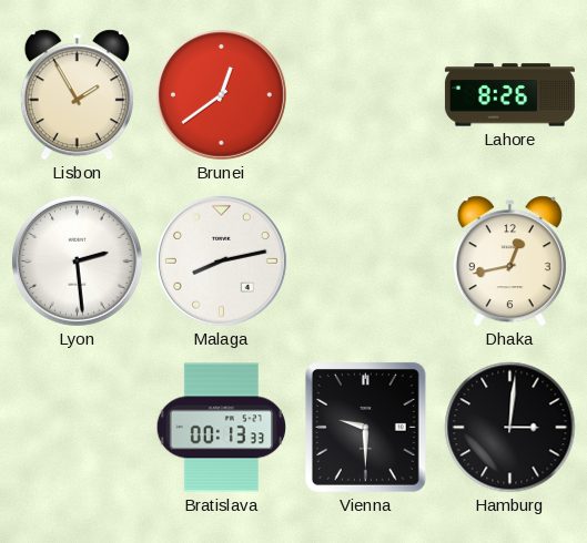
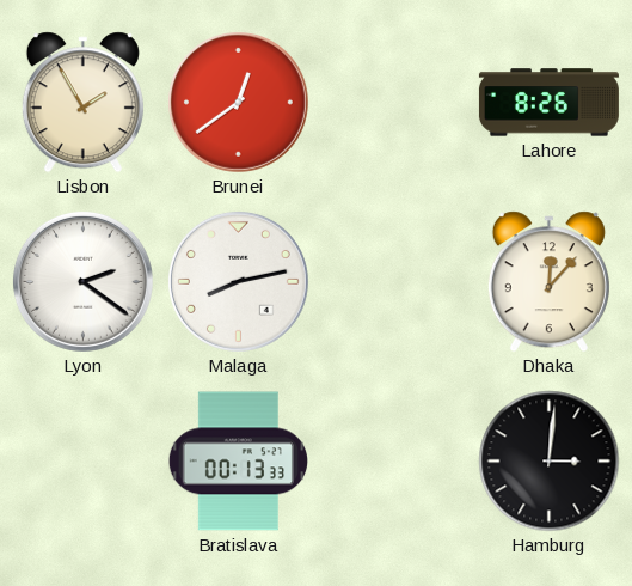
Lyon: 2:29 -> 2:21 (82, 281)
Dhaka: 12:43 -> 12:07 (548, 282)
Vienna: 9:30 -> none (365, 427)
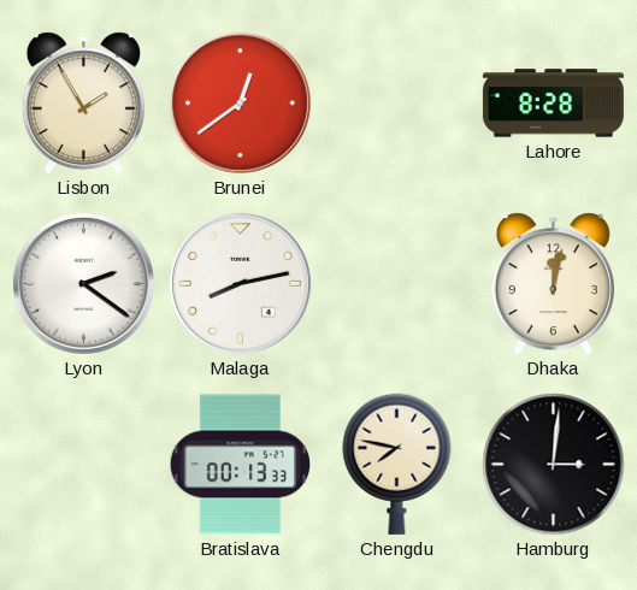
Lahore: 8:26 -> 8:28 (553, 104)
Dhaka: 12:07 -> 12:02 (553, 284)
Chengdu: none -> 7:47 (397, 464)
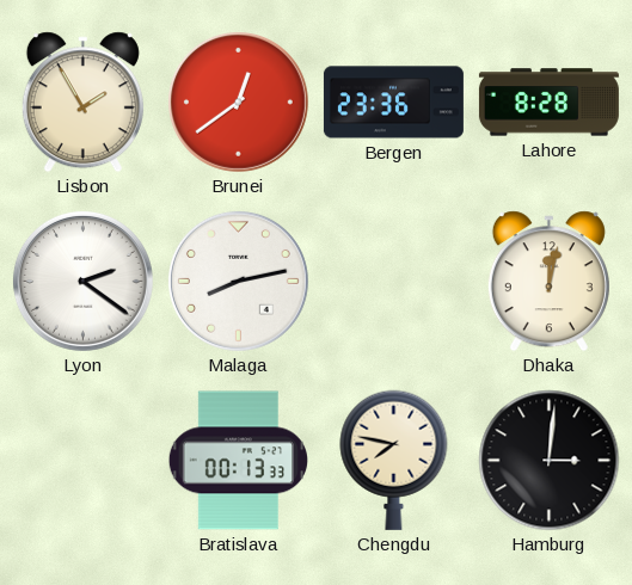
Bergen: none -> 23:36 (393, 103)
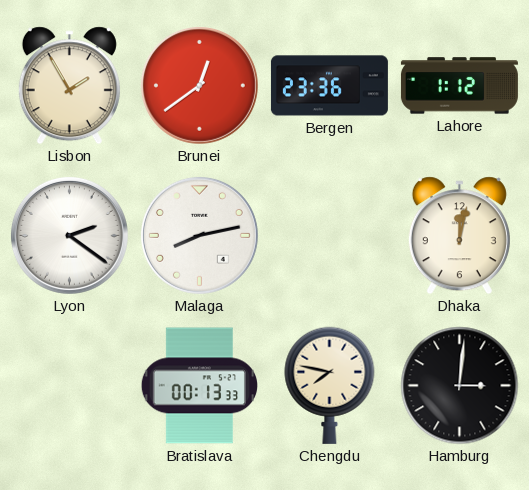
Lahore: 8:28 -> 1:12 (459, 86)
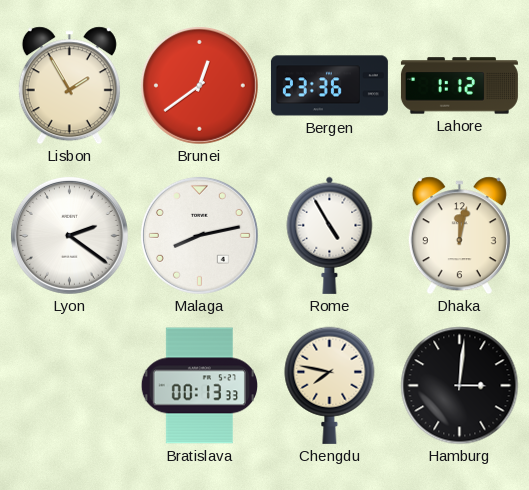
Rome: none -> 4:55 (330, 235)
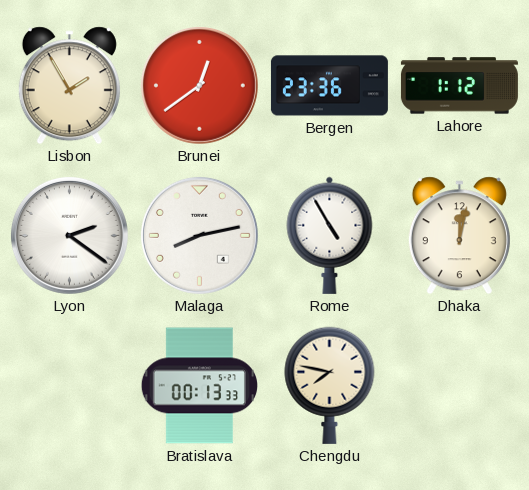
Hamburg: 3:01 -> none (460, 386)
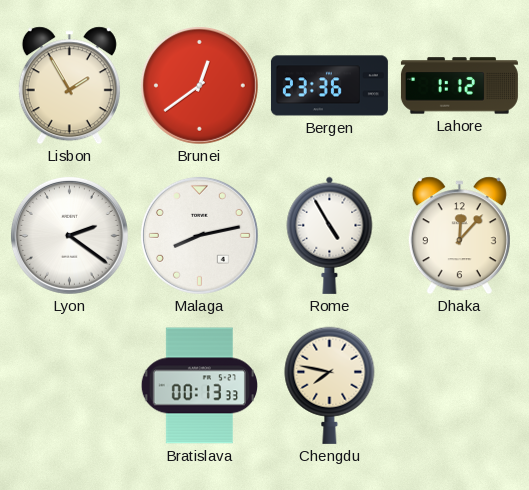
Dhaka: 12:02 -> 12:07 (459, 236)
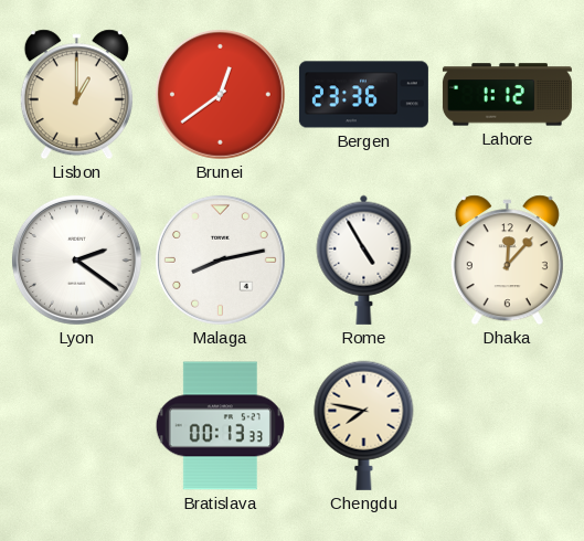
Lisbon: 1:55 -> 1:00 (76, 95)
